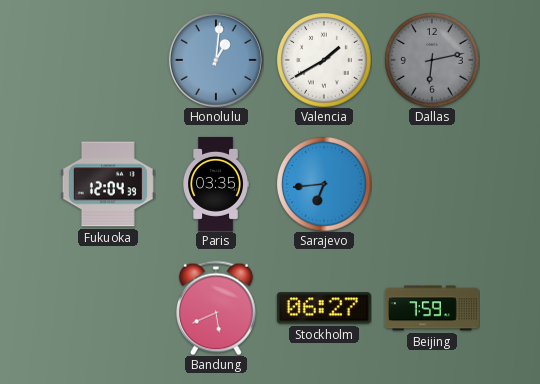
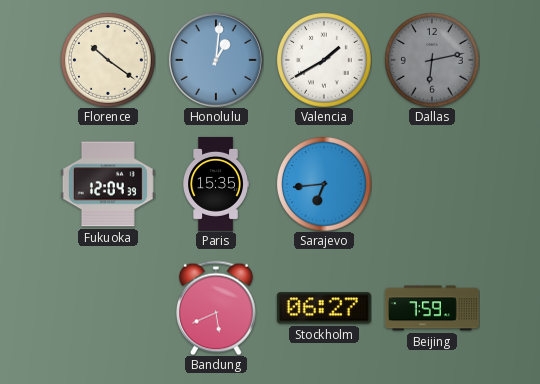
Florence: none -> 10:21 (108, 60)
Paris: 03:35 -> 15:35 (215, 184)
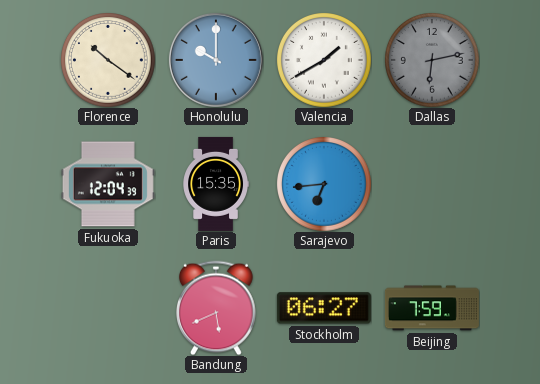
Honolulu: 1:01 -> 10:00 (216, 60)
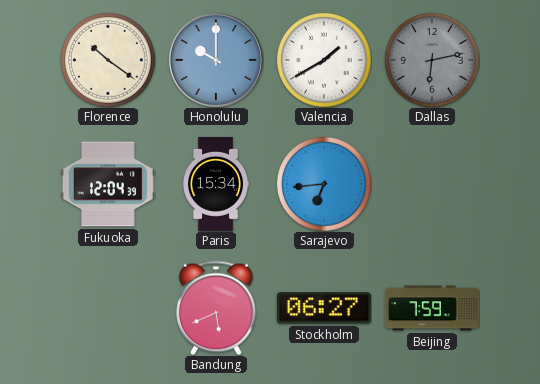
Paris: 15:35 -> 15:34 (215, 184)
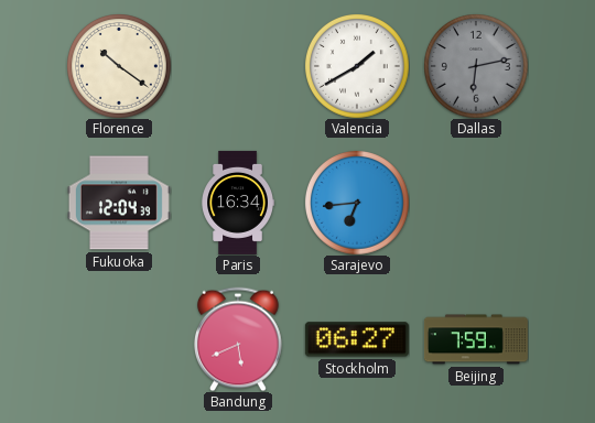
Honolulu: 10:00 -> none (216, 60)
Paris: 15:34 -> 16:34 (237, 203)
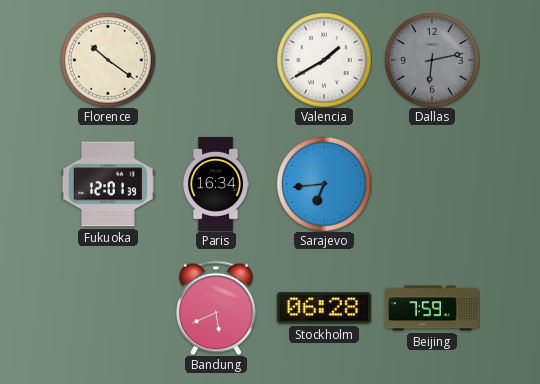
Fukuoka: 12:04 -> 12:01 (108, 184)
Stockholm: 06:27 -> 06:28 (324, 308)
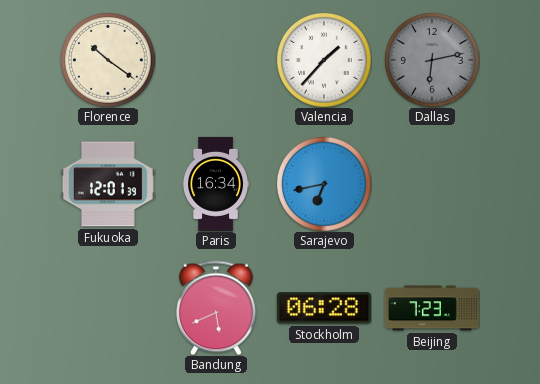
Valencia: 1:40 -> 1:37 (324, 60)
Sarajevo: 6:44 -> 6:43 (324, 184)
Beijing: 7:59 -> 7:23 (432, 308)
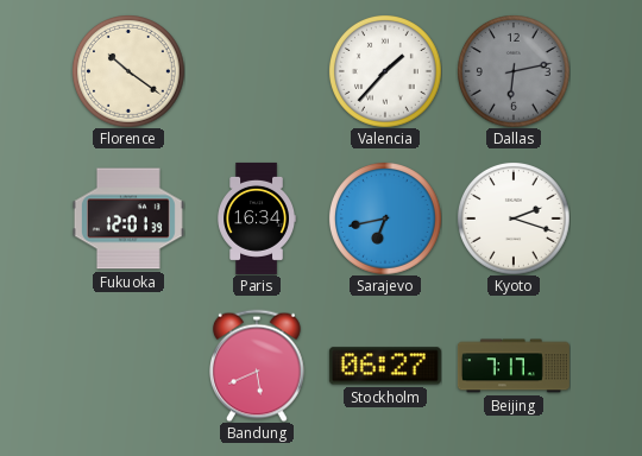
Kyoto: none -> 2:18 (514, 218)
Stockholm: 06:28 -> 06:27 (385, 366)
Beijing: 7:23 -> 7:17 (514, 366)
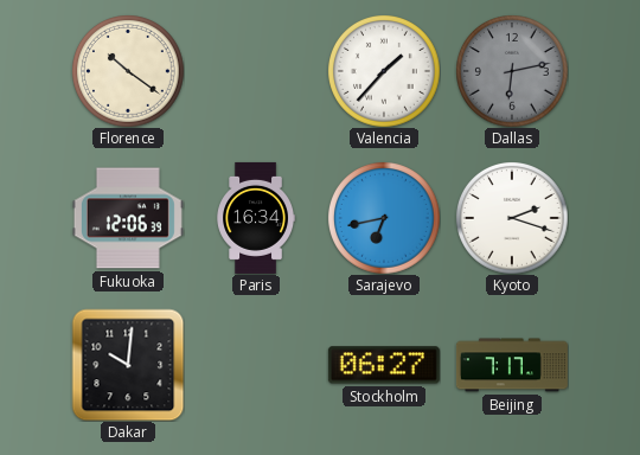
Fukuoka: 12:01 -> 12:06 (128, 218)
Dakar: none -> 10:01 (128, 365)
Bandung: 5:41 -> none (258, 366)
